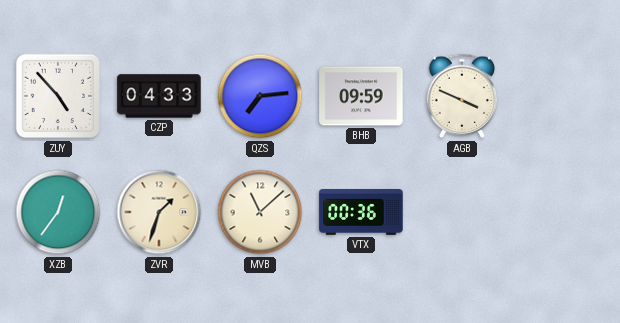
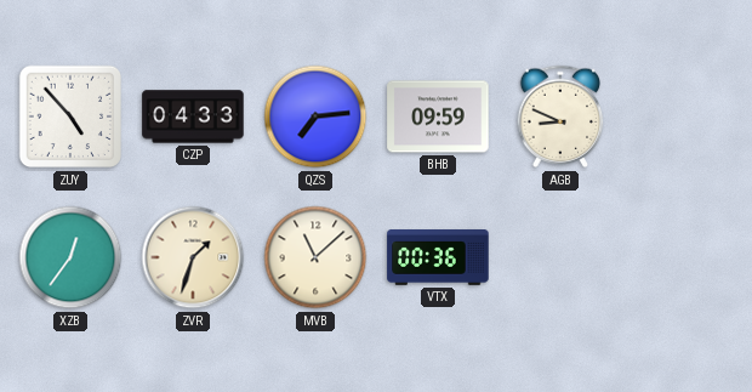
AGB: 3:49 -> 8:49 (560, 117)
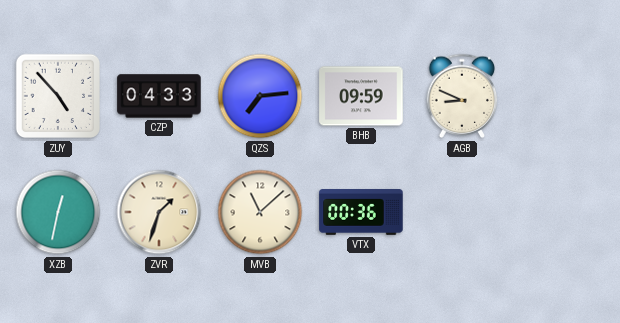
XZB: 12:36 -> 12:32 (58, 212)
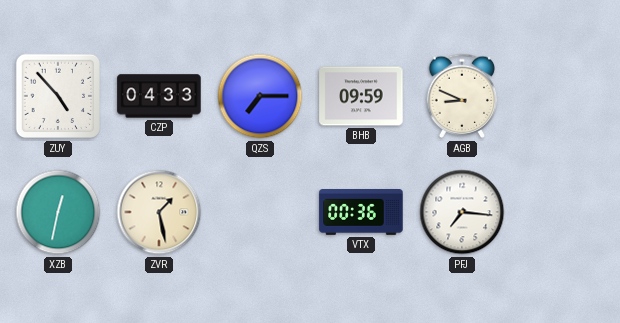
QZS: 7:14 -> 7:15 (260, 96)
ZVR: 1:33 -> 1:28 (159, 212)
MVB: 11:08 -> none (260, 212)
PFJ: none -> 7:16 (462, 212)
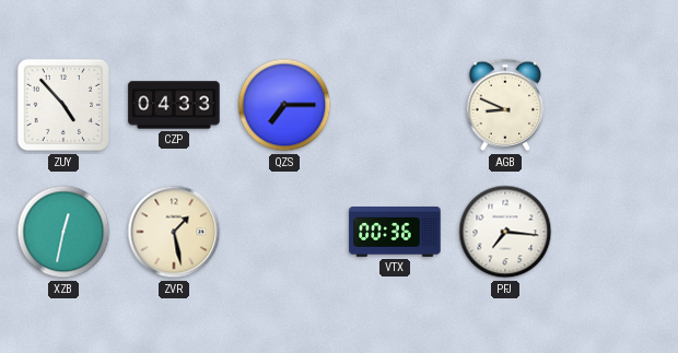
BHB: 09:59 -> none (361, 96)
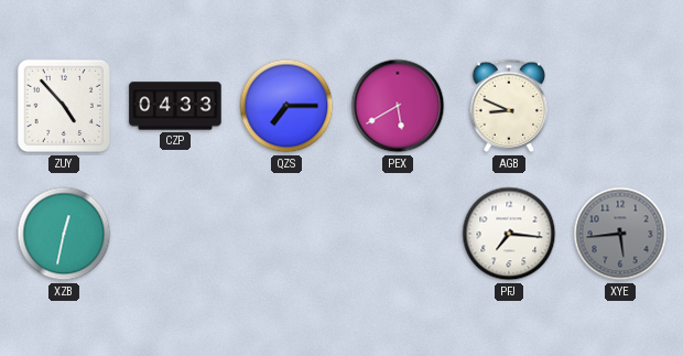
PEX: none -> 5:40 (398, 106)
ZVR: 1:28 -> none (174, 232)
VTX: 00:36 -> none (395, 233)
XYE: none -> 5:44 (620, 234)
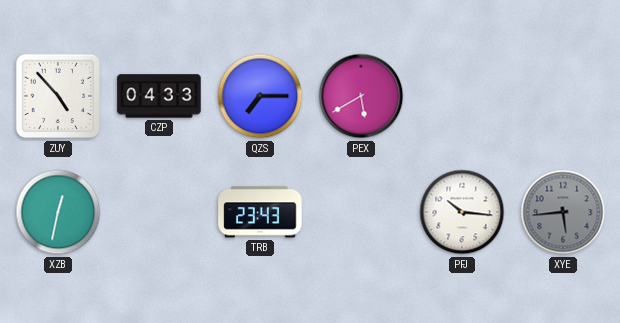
AGB: 8:49 -> none (509, 106)
TRB: none -> 23:43 (260, 212)
PFJ: 7:16 -> 10:16 (462, 212)
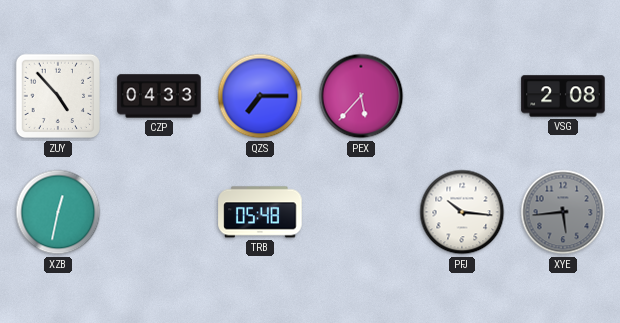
PEX: 5:40 -> 5:37 (361, 96)
VSG: none -> 2:08 (563, 96)
TRB: 23:43 -> 05:48 (260, 212)
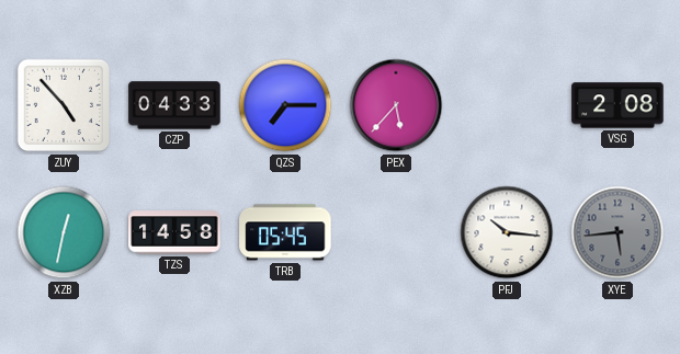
TZS: none -> 14:58 (174, 232)
TRB: 05:48 -> 05:45 (285, 232)
